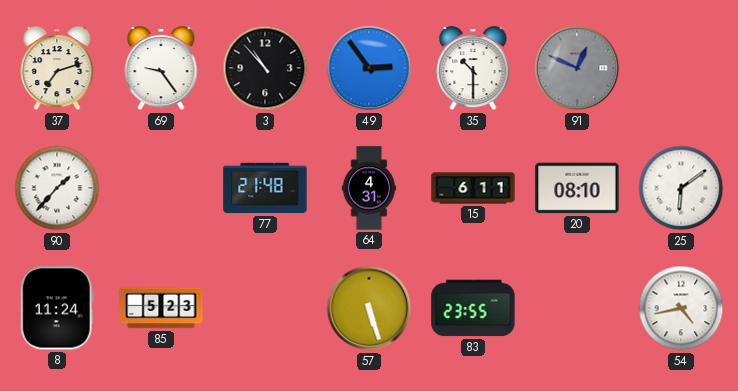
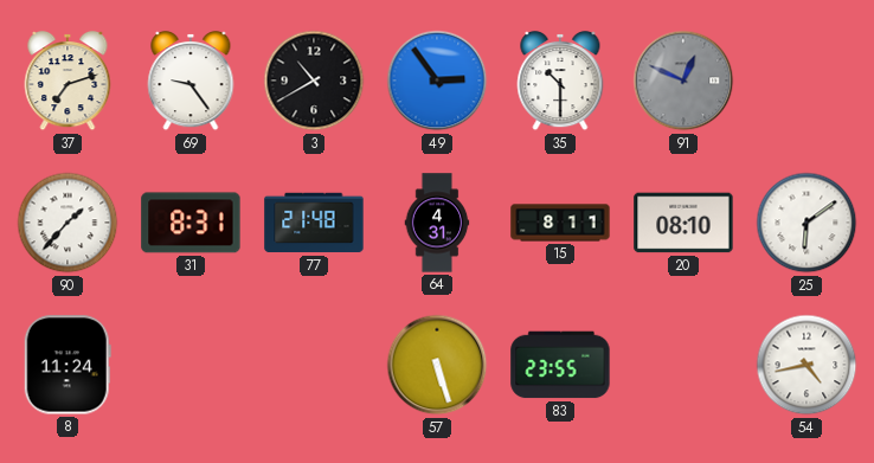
3: 10:53 -> 10:40 (314, 81)
31: none -> 8:31 (191, 223)
15: 6:11 -> 8:11 (560, 223)
85: 5:23 -> none (161, 308)
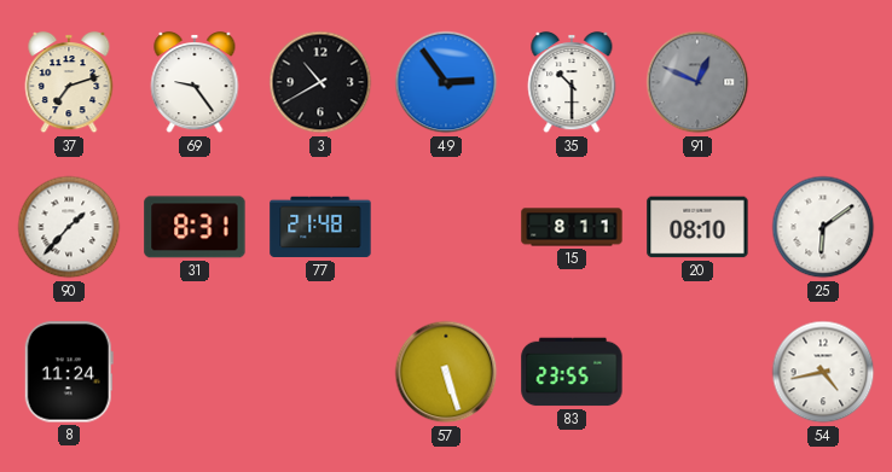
64: 4:31 -> none (437, 223)
